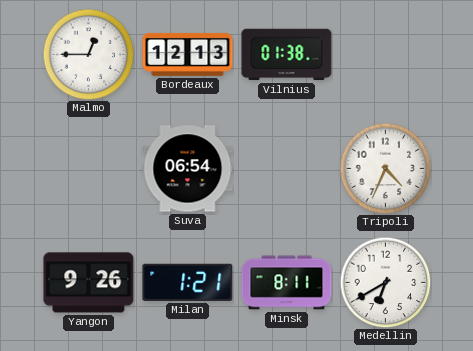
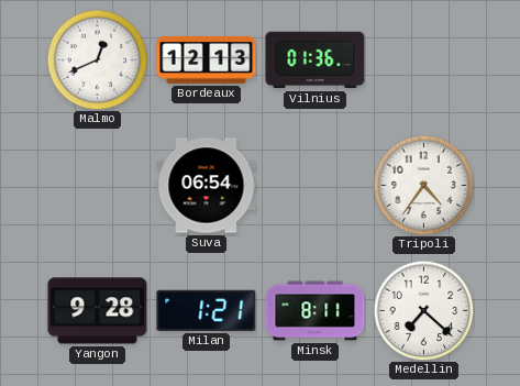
Malmo: 12:45 -> 12:41 (97, 59)
Vilnius: 01:38 -> 01:36 (316, 60)
Tripoli: 4:34 -> 4:36 (423, 185)
Yangon: 9:26 -> 9:28 (98, 311)
Medellin: 6:40 -> 7:22 (423, 310)
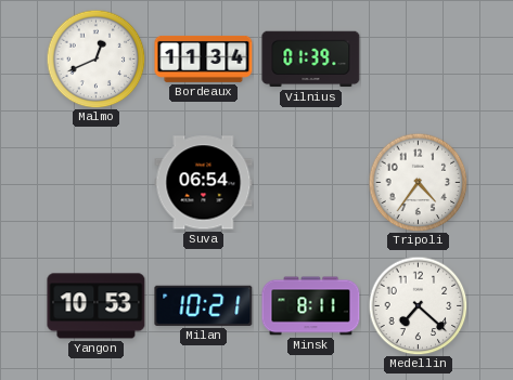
Bordeaux: 12:13 -> 11:34 (204, 60)
Vilnius: 01:36 -> 01:39 (311, 60)
Yangon: 9:28 -> 10:53 (97, 306)
Milan: 1:21 -> 10:21 (204, 305)
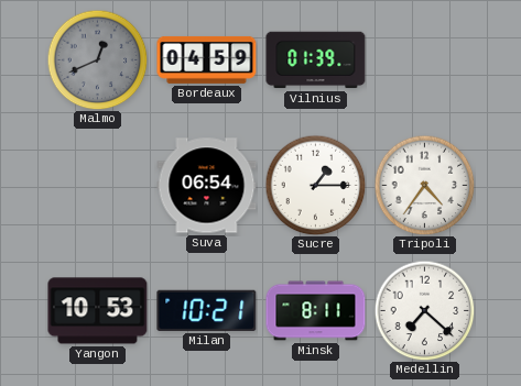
Malmo dial: white -> grey (97, 59)
Bordeaux: 11:34 -> 04:59 (207, 60)
Sucre: none -> 1:15 (315, 185)
